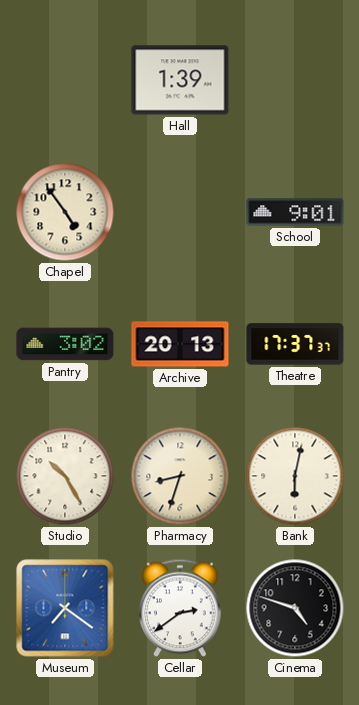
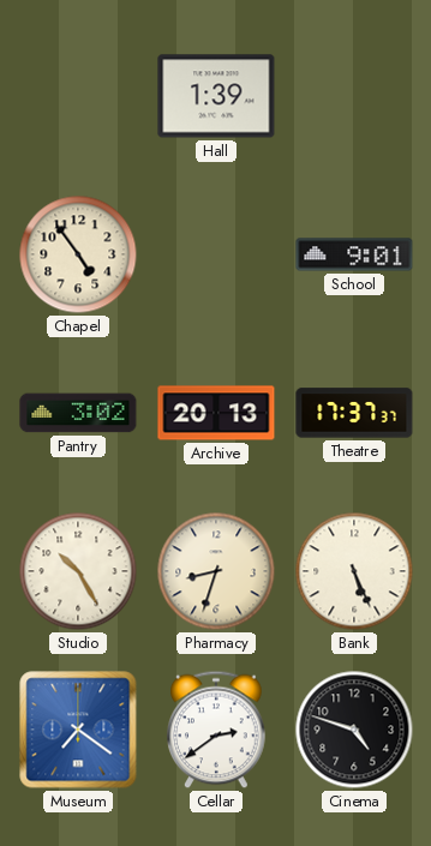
Bank: 6:02 -> 5:26 (354, 571)
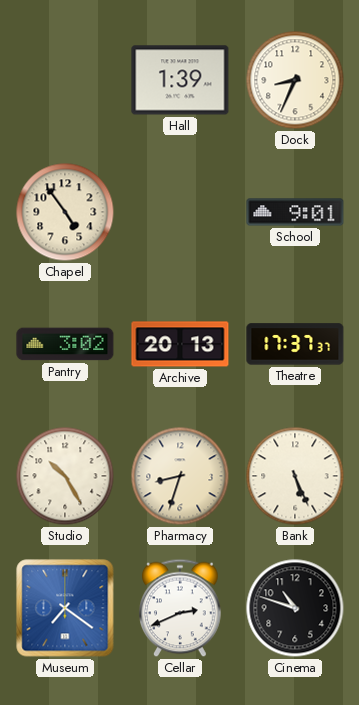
Dock: none -> 8:34 (295, 80)
Cellar: 2:39 -> 2:41 (180, 608)
Cinema: 4:48 -> 10:48 (295, 608)
